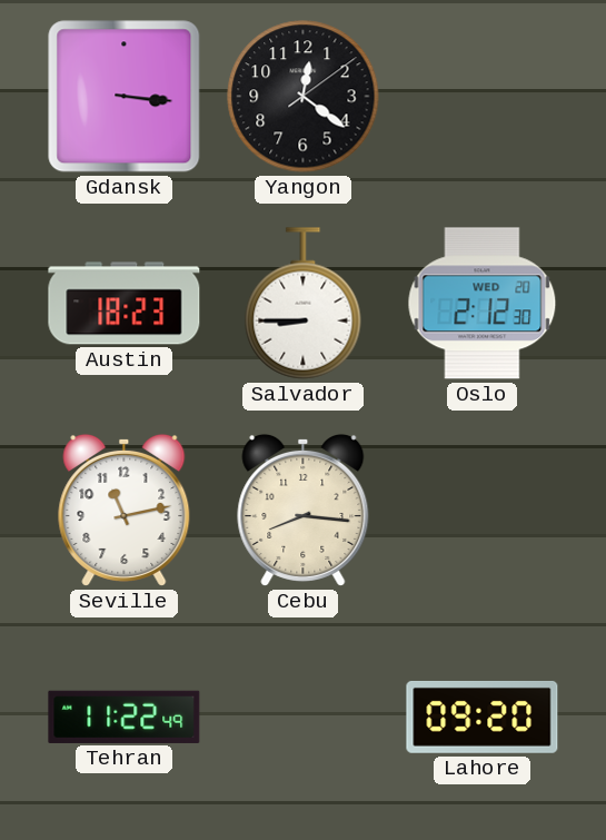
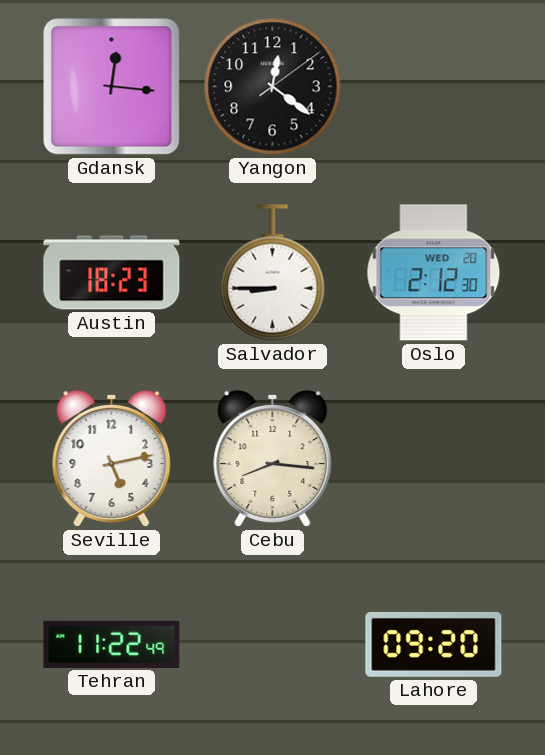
Gdansk: 3:16 -> 12:16 (112, 87)
Seville: 11:13 -> 5:13 (112, 458)
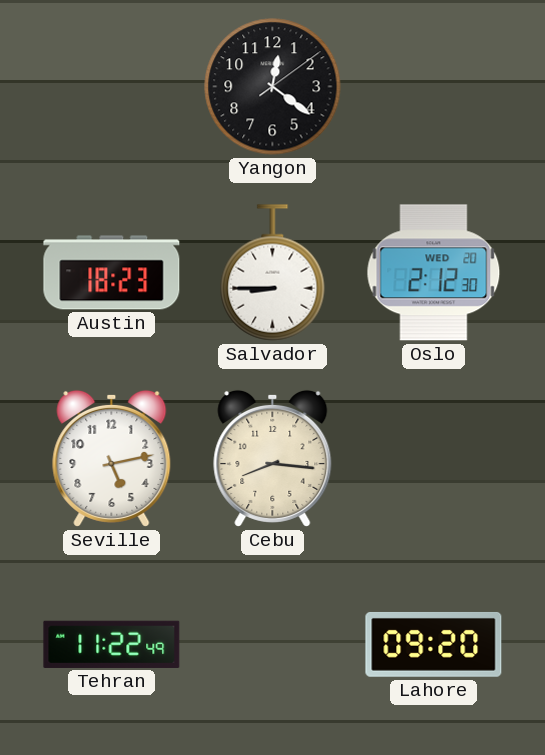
Gdansk: 12:16 -> none (112, 87)
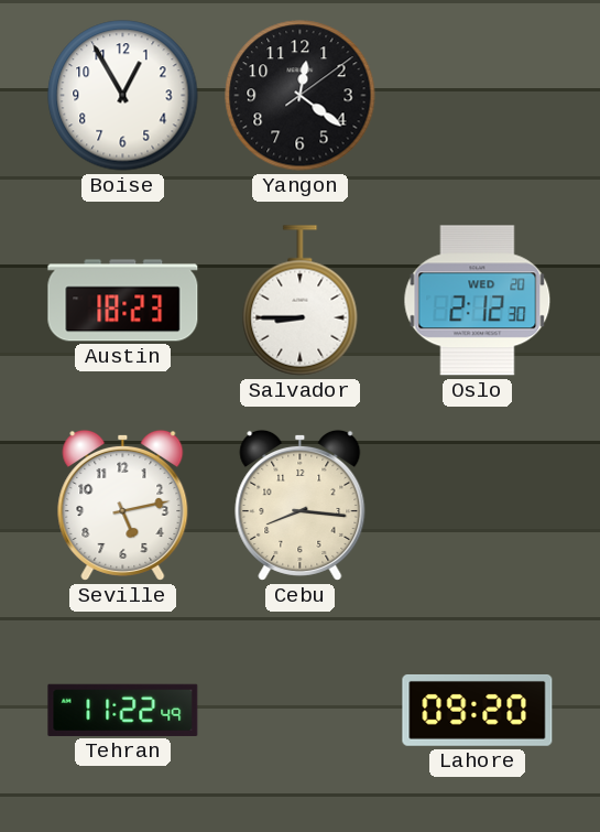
Boise: none -> 12:55 (123, 96)
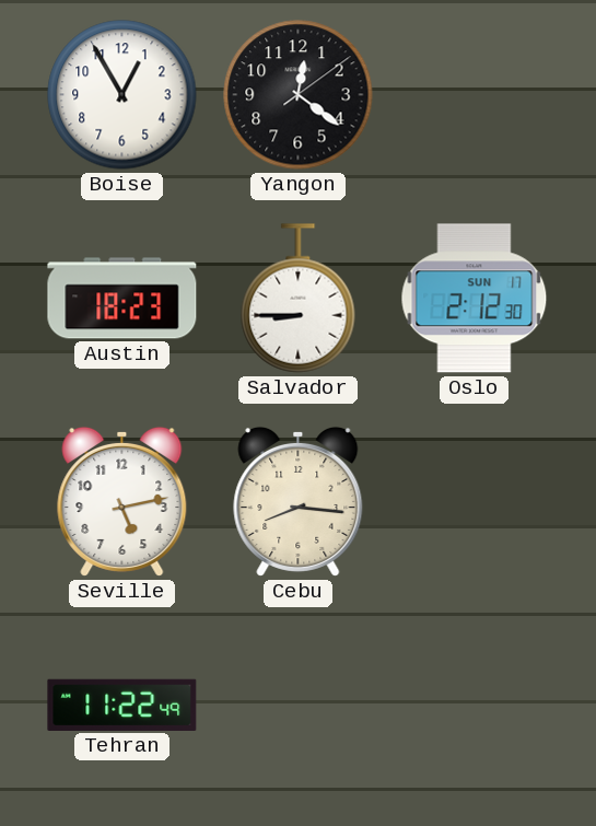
Oslo date: WED 20 -> SUN 17 (475, 299)
Lahore: 09:20 -> none (478, 710)
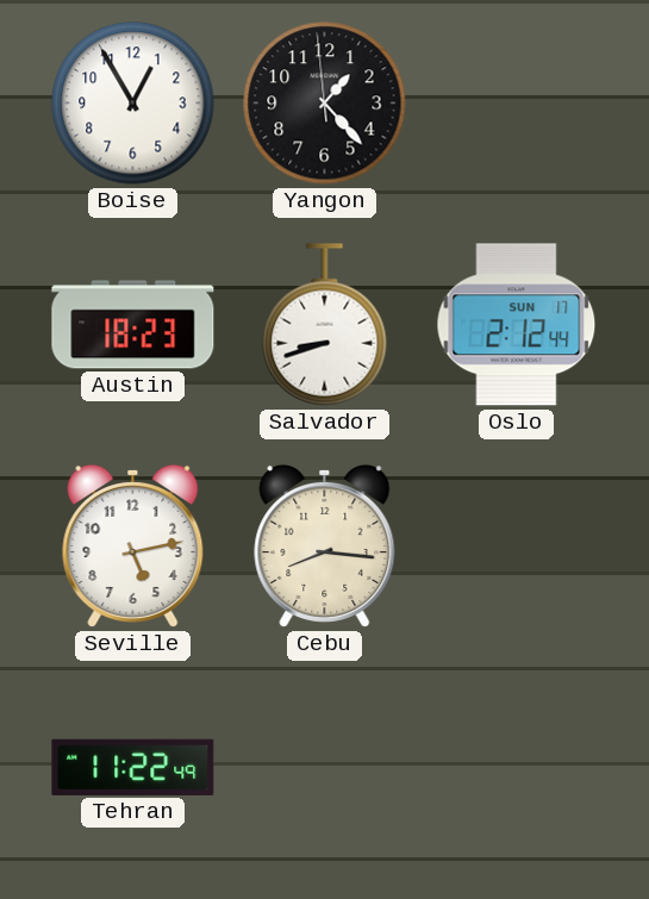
Yangon: 12:21 -> 1:22 (325, 104)
Salvador: 8:45 -> 8:42 (325, 325)
Oslo: 2:12:30 -> 2:12:44 (517, 325)
